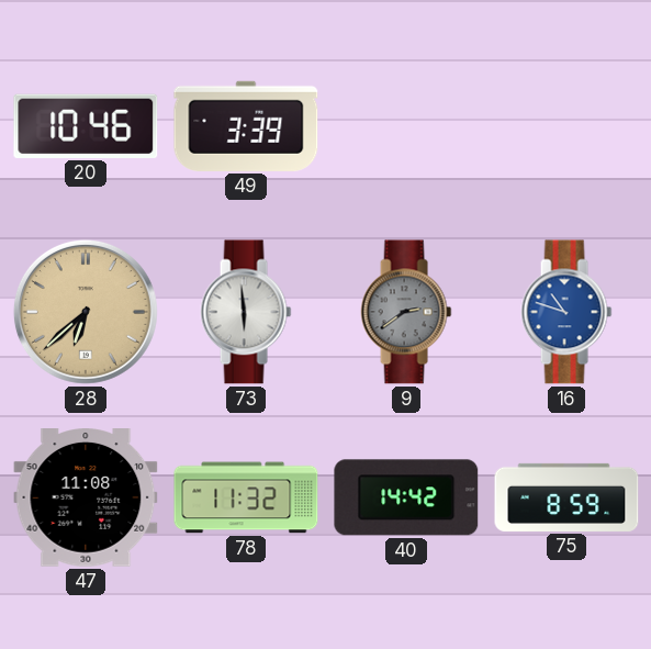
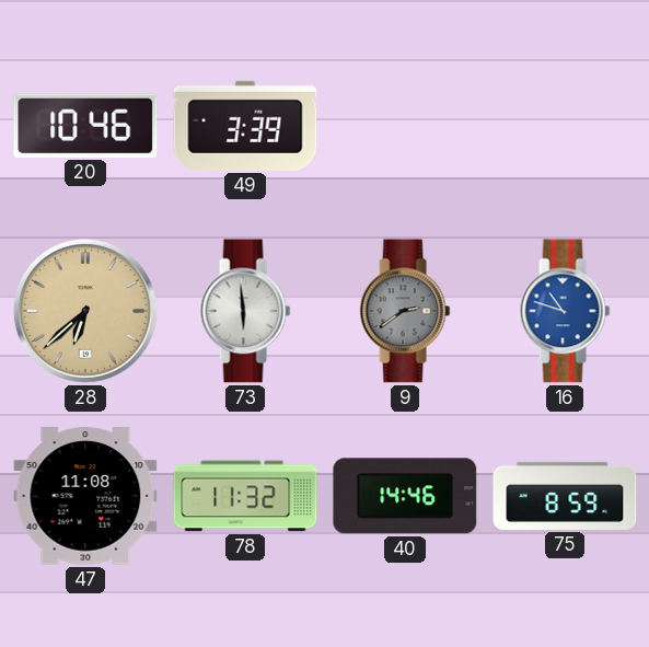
40: 14:42 -> 14:46 (405, 496)
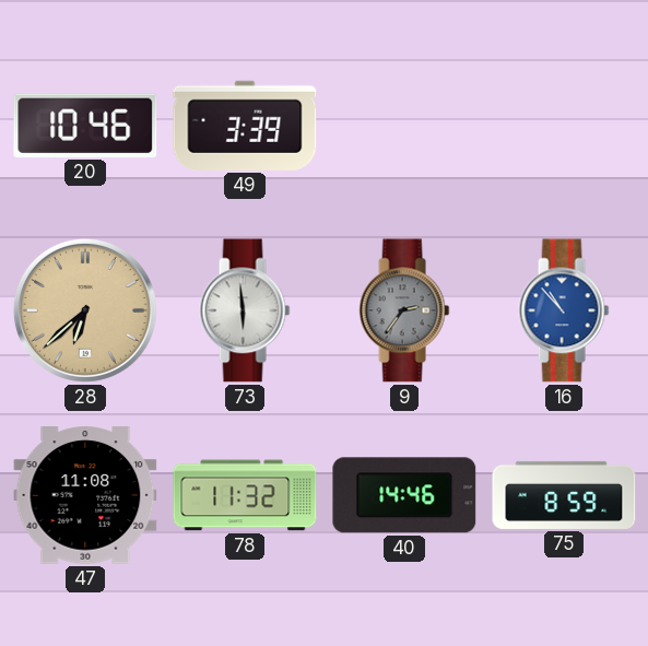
9: 2:39 -> 2:36 (404, 310)
16: 10:48 -> 10:53 (564, 310)
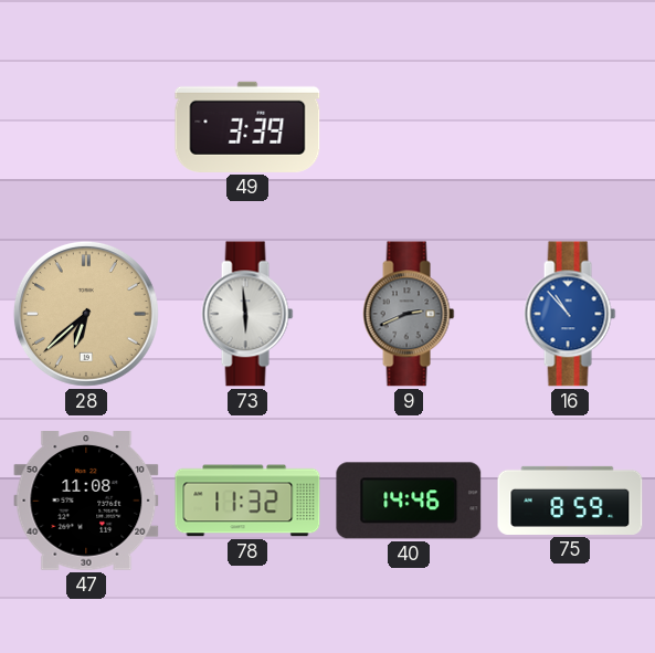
20: 10:46 -> none (85, 126)
9: 2:36 -> 2:41 (409, 314)
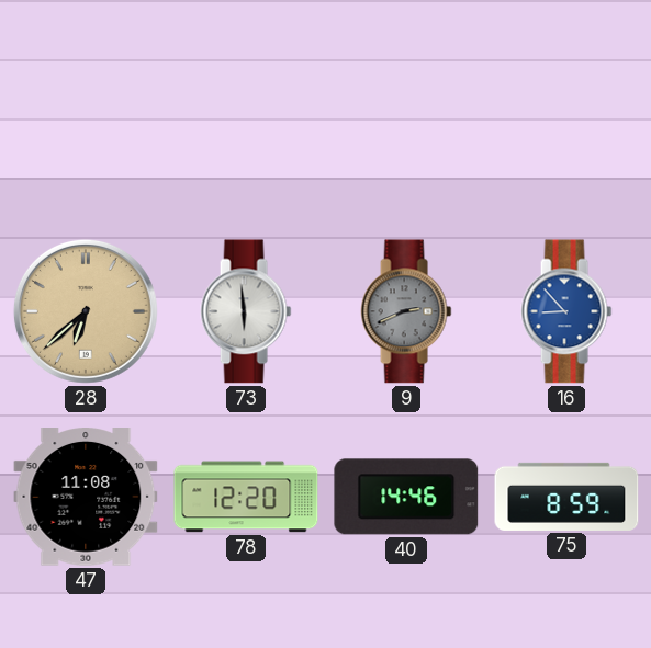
49: 3:39 -> none (247, 127)
16: 10:53 -> 8:53 (566, 311)
78: 11:32 -> 12:20 (246, 497)
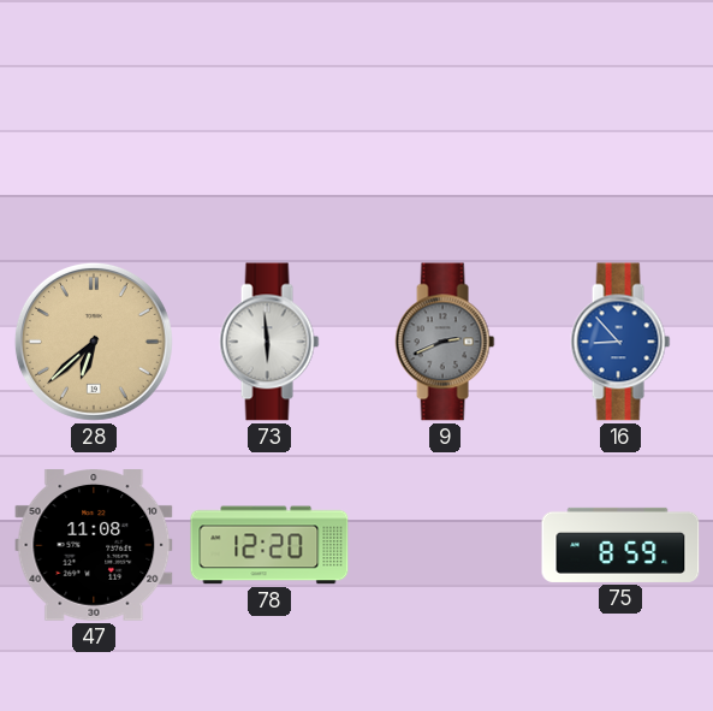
40: 14:46 -> none (406, 497)
